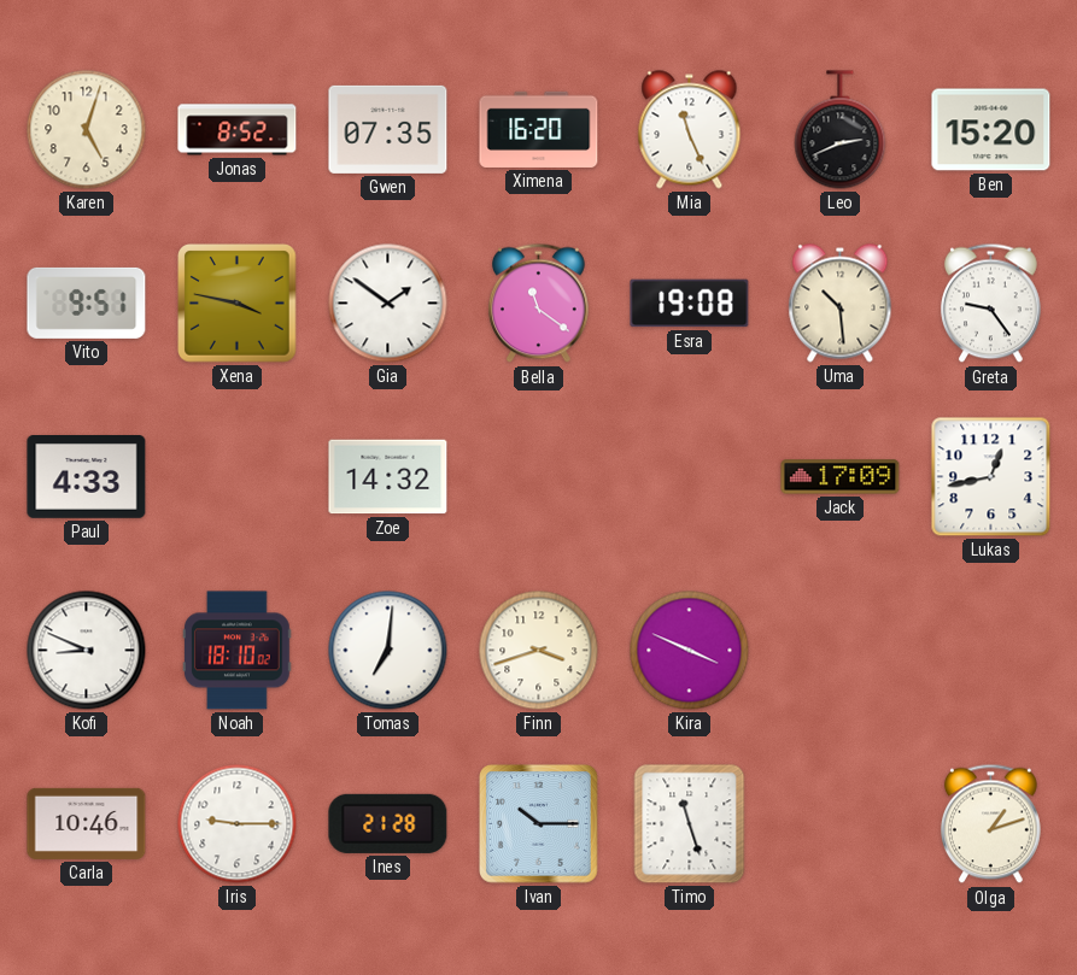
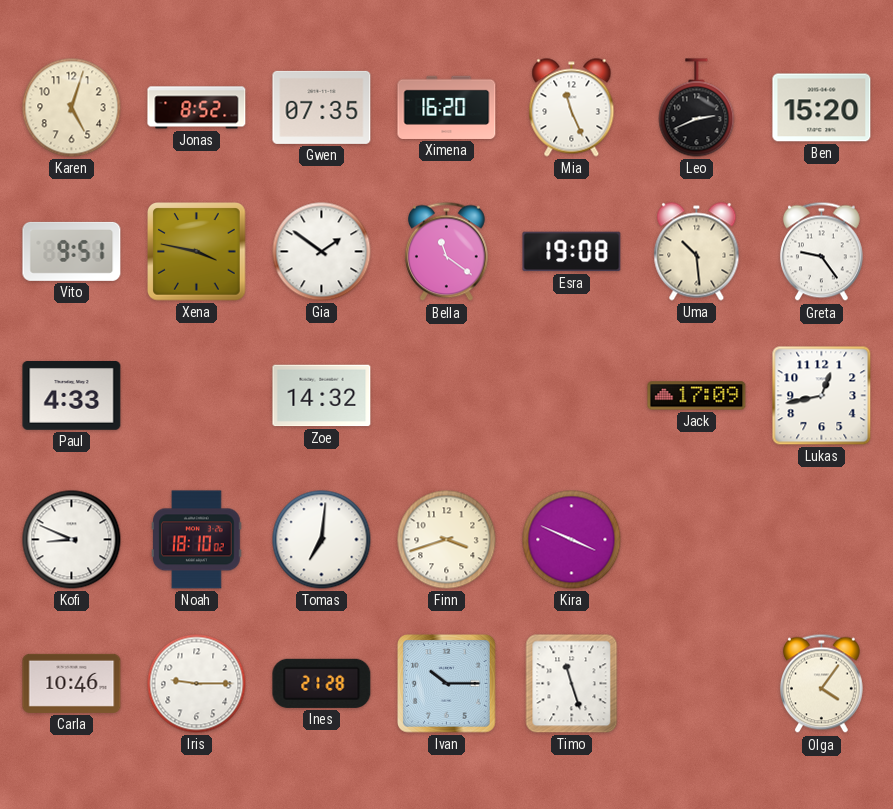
Olga: 1:12 -> 4:06 (821, 684)
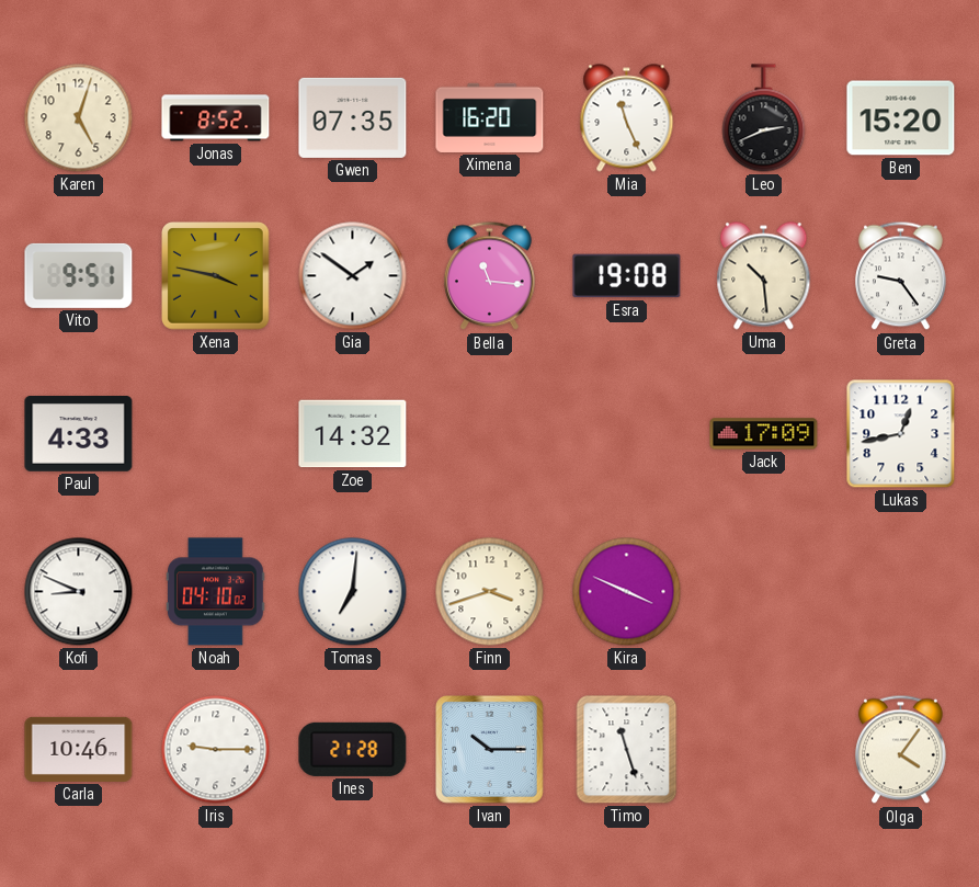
Bella: 11:21 -> 11:16 (489, 276)
Noah: 18:10 -> 04:10 (216, 592)
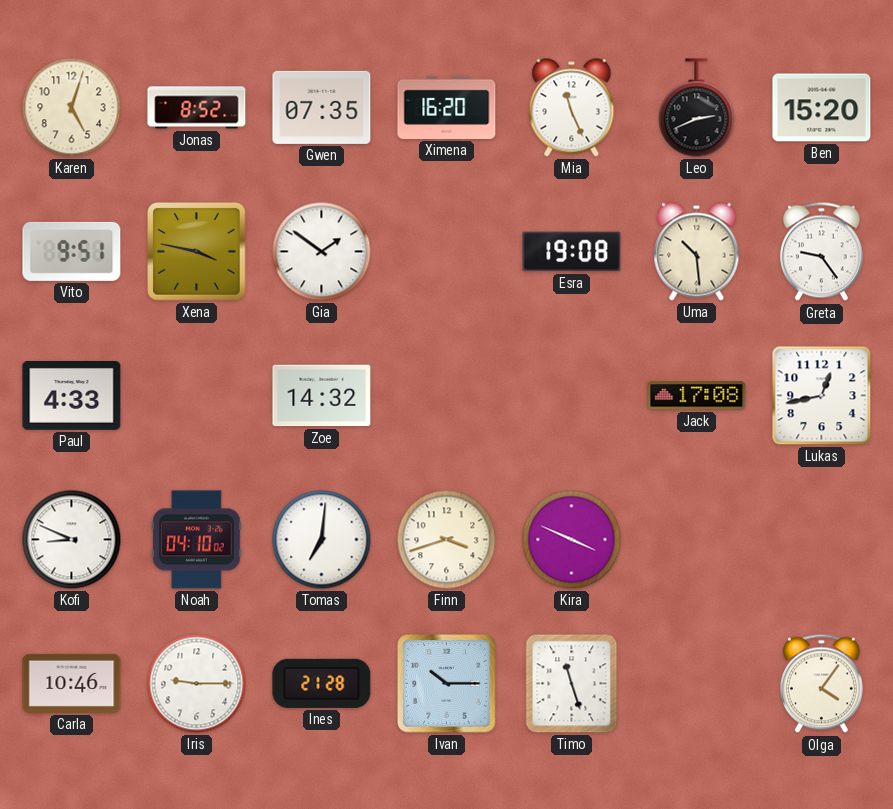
Bella: 11:16 -> none (489, 276)
Jack: 17:09 -> 17:08 (697, 396)
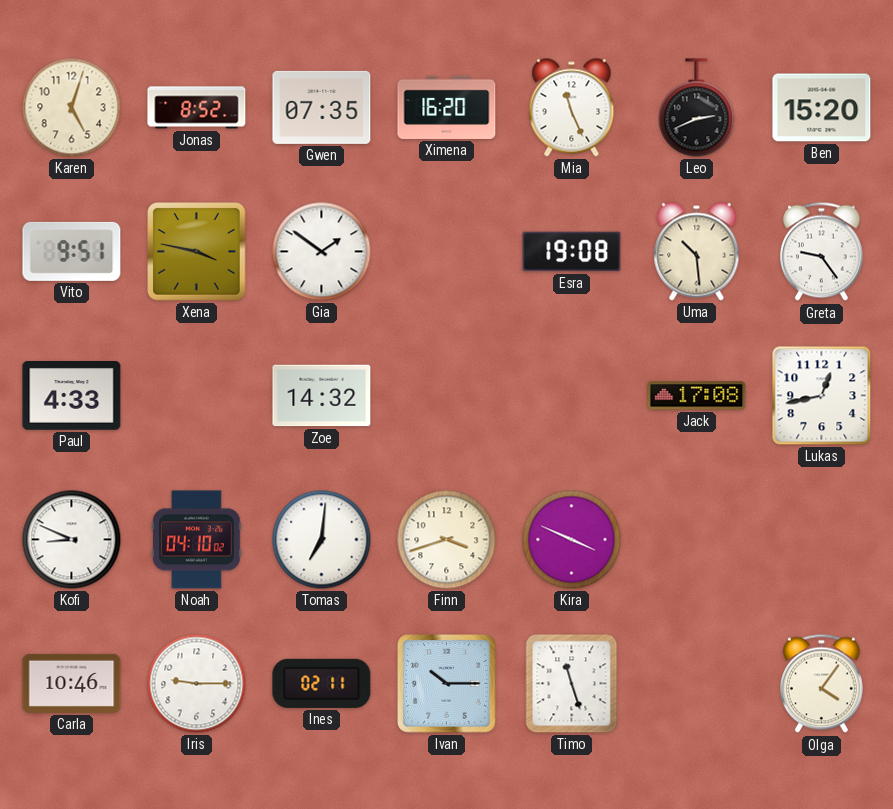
Ines: 21:28 -> 02:11 (322, 683)
